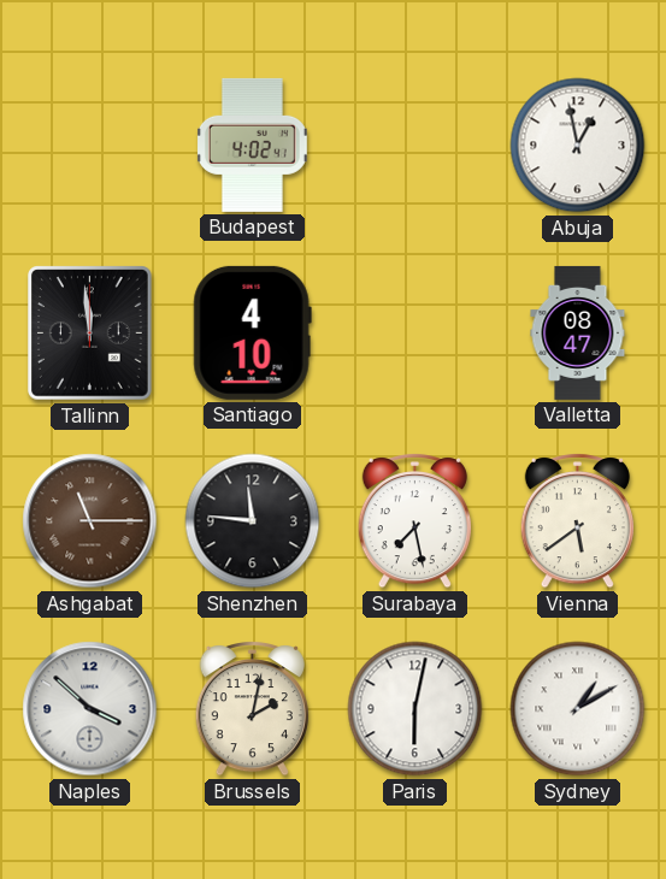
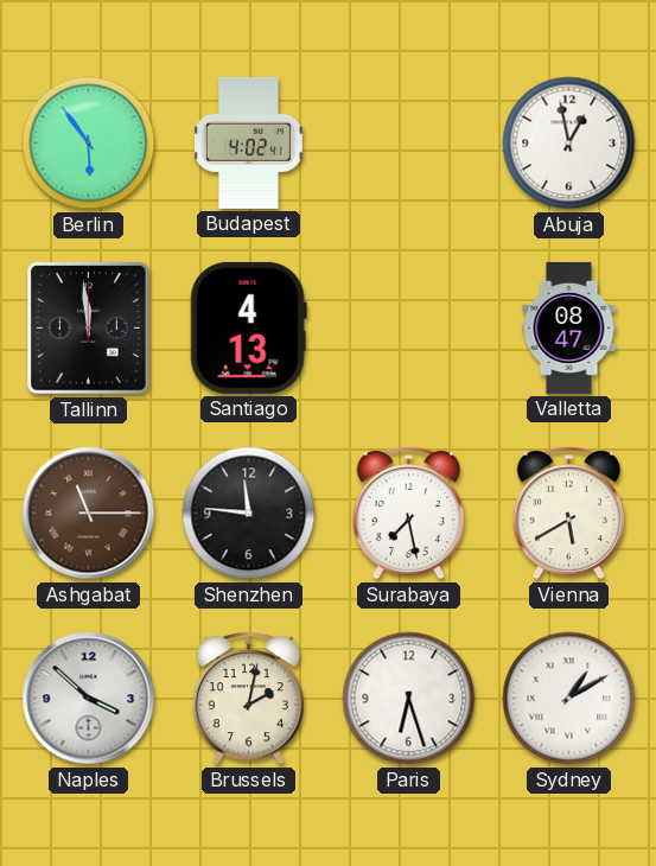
Berlin: none -> 5:54 (89, 144)
Santiago: 4:10 -> 4:13 (248, 327)
Vienna: 5:39 -> 5:40 (568, 514)
Paris: 6:02 -> 6:27 (409, 699)
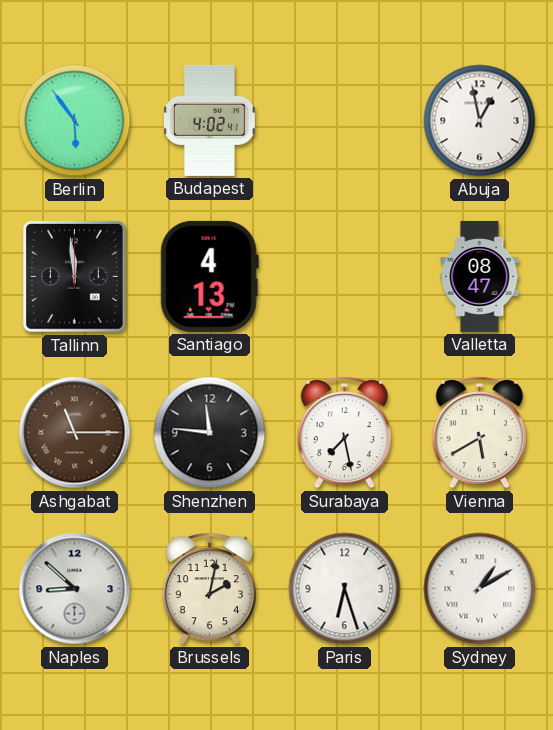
Naples: 3:52 -> 8:52 (75, 589)
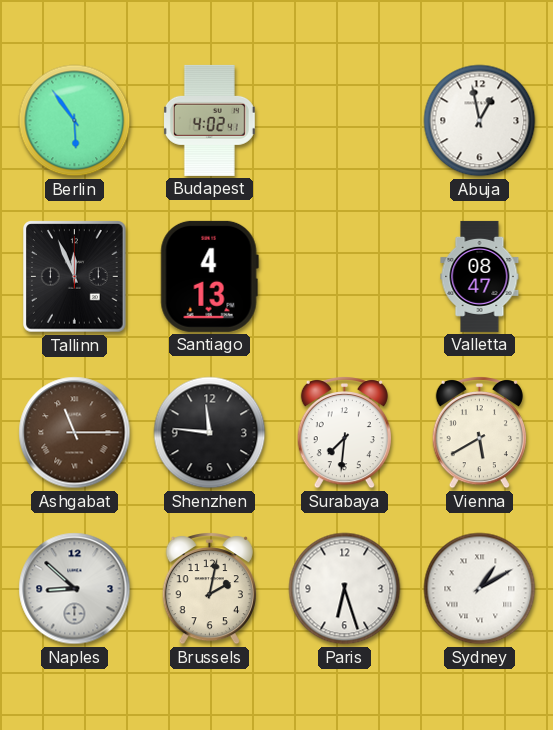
Tallinn: 11:59 -> 11:56 (75, 277)
Surabaya: 7:28 -> 7:31 (344, 433)
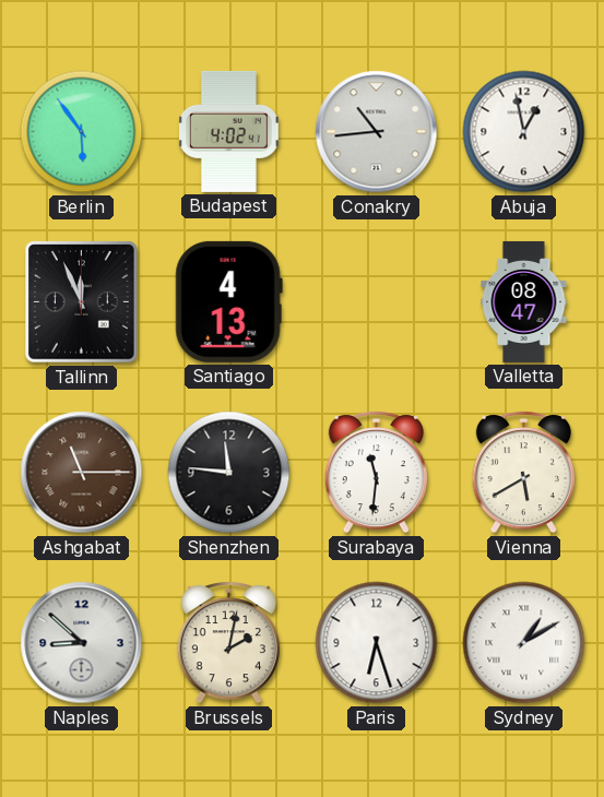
Conakry: none -> 10:44 (377, 132)
Surabaya: 7:31 -> 11:31 (376, 473)
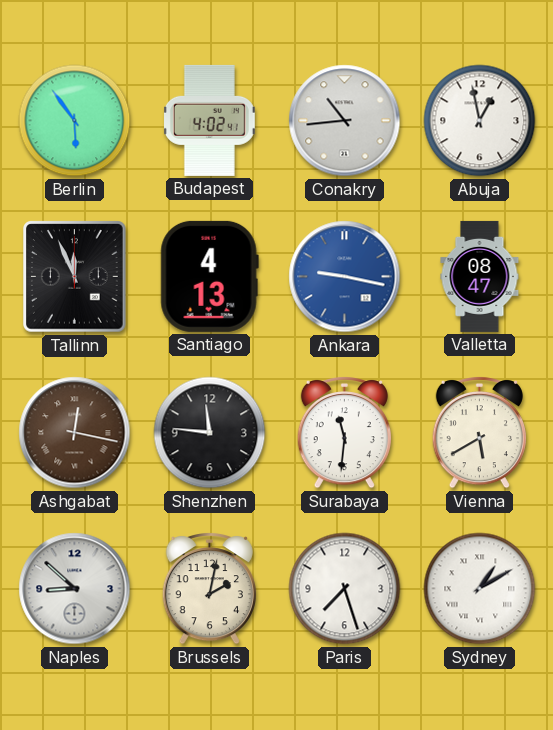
Ankara: none -> 9:17 (345, 277)
Ashgabat: 11:15 -> 12:17 (75, 433)
Paris: 6:27 -> 7:27 (345, 589)
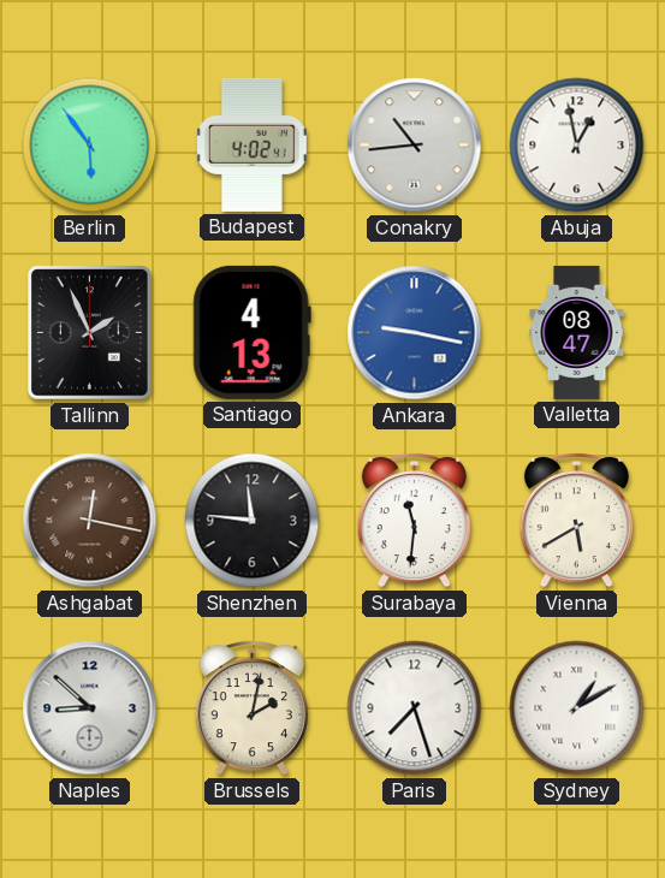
Tallinn: 11:56 -> 1:56 (90, 333)
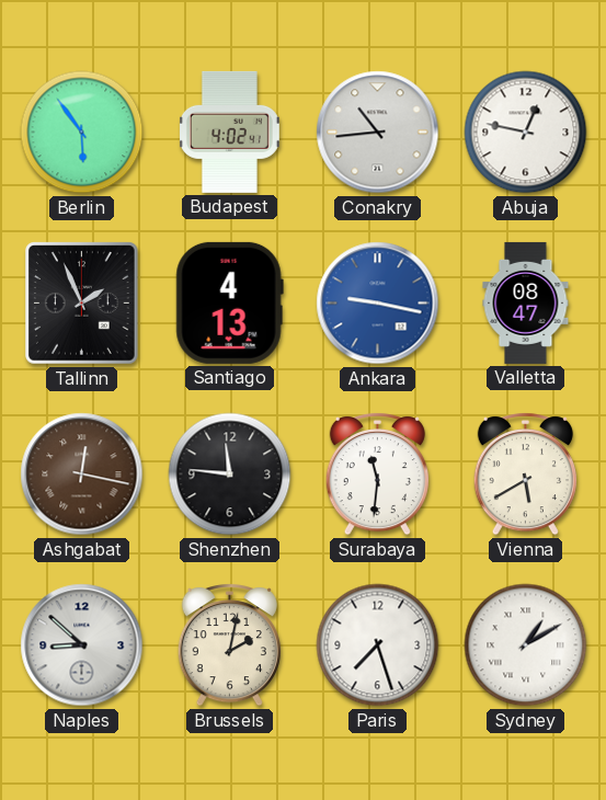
Abuja: 12:58 -> 12:47 (526, 133)
